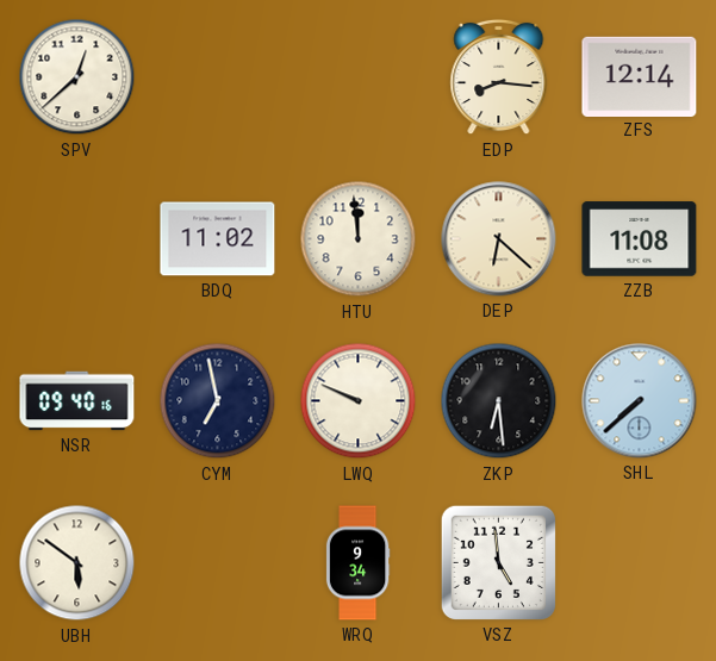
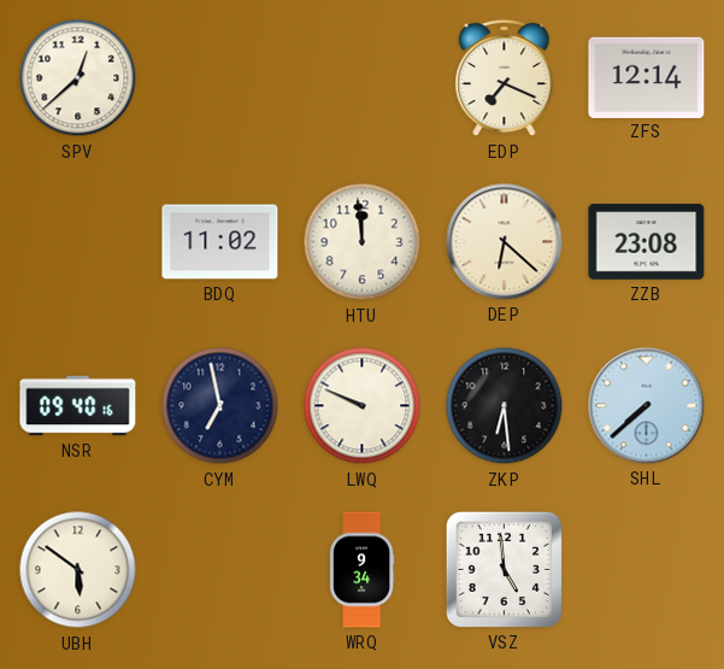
EDP: 8:16 -> 7:19 (505, 78)
ZZB: 11:08 -> 23:08 (647, 242)
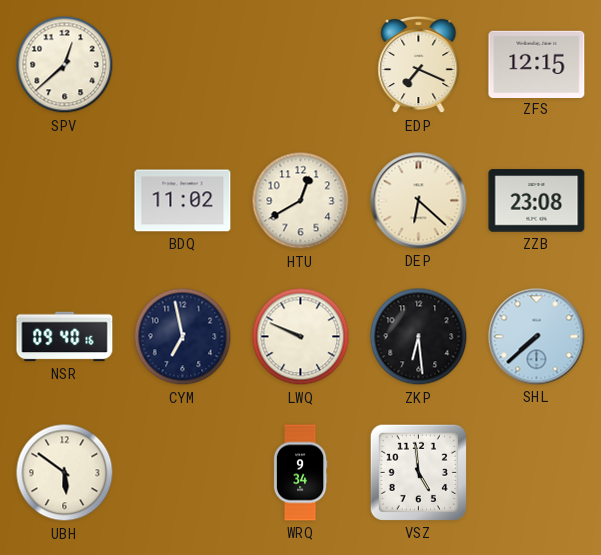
ZFS: 12:14 -> 12:15 (537, 64)
HTU: 11:59 -> 12:40 (301, 201)
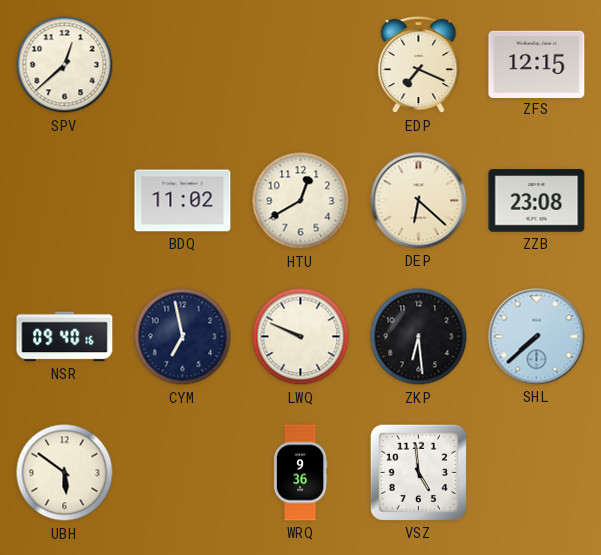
WRQ: 9:34 -> 9:36 (300, 473)
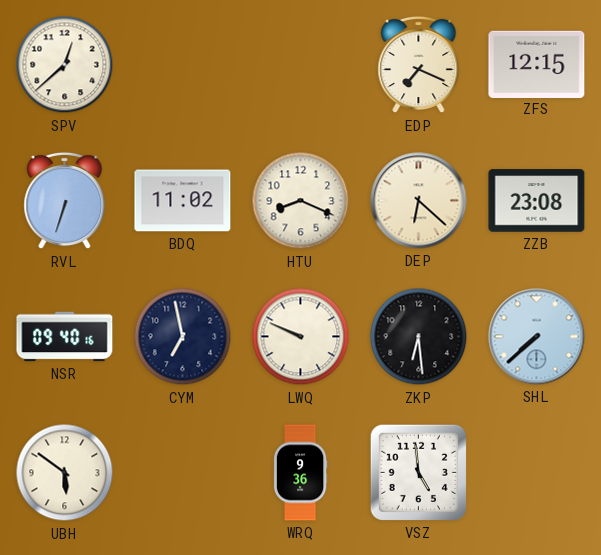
RVL: none -> 6:33 (65, 201)
HTU: 12:40 -> 8:19 (301, 201)
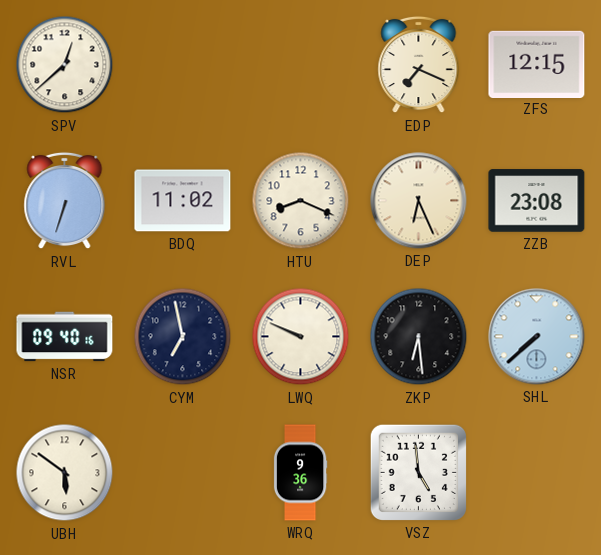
DEP: 6:22 -> 6:26 (419, 201)
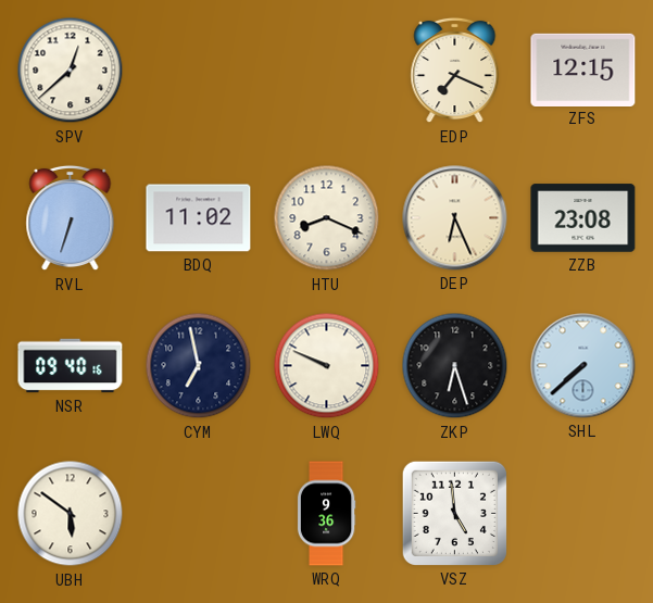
ZKP: 6:29 -> 6:27 (455, 366)
